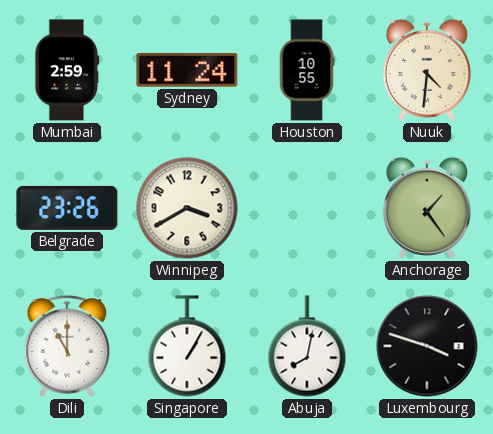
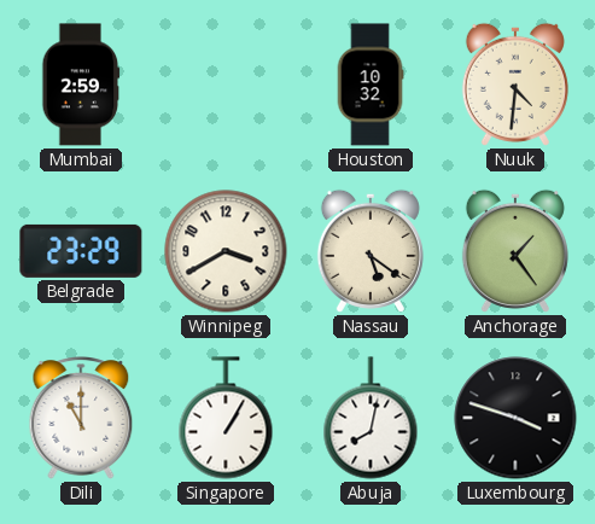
Sydney: 11:24 -> none (187, 70)
Houston: 10:55 -> 10:32 (371, 85)
Belgrade: 23:26 -> 23:29 (81, 251)
Nassau: none -> 5:21 (371, 251)
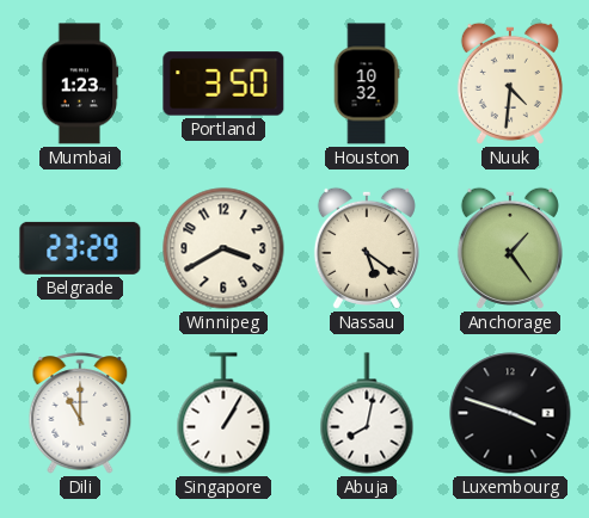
Mumbai: 2:59 -> 1:23 (80, 84)
Portland: none -> 3:50 (223, 84)
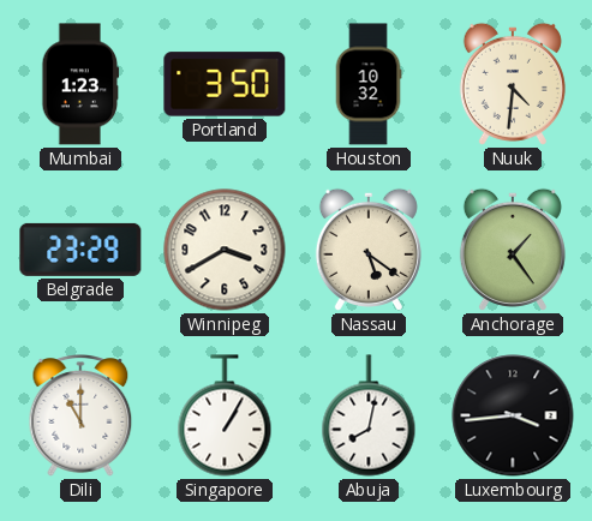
Luxembourg: 3:48 -> 3:44 (513, 415)
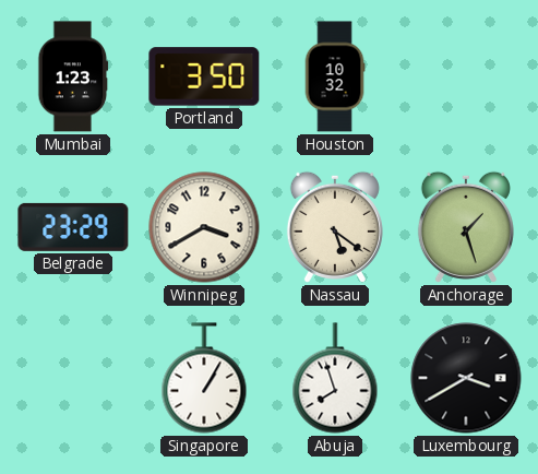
Nuuk: 4:31 -> none (513, 84)
Anchorage: 1:24 -> 1:27 (466, 227)
Dili: 11:00 -> none (80, 415)
Abuja: 8:02 -> 7:57 (335, 378)
Luxembourg: 3:44 -> 3:40 (466, 378)
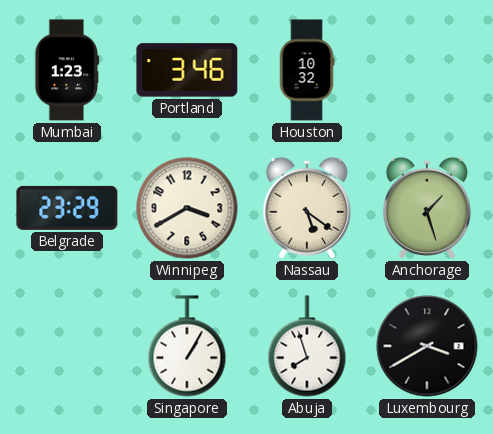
Portland: 3:50 -> 3:46 (187, 70)
